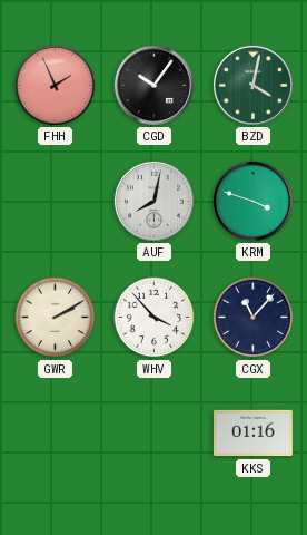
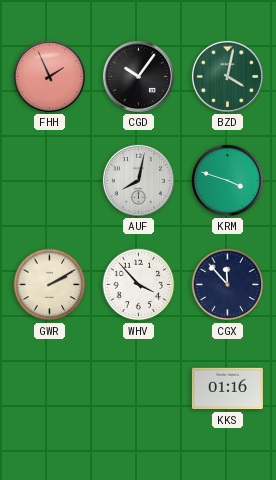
CGX: 11:07 -> 11:53 (228, 285)
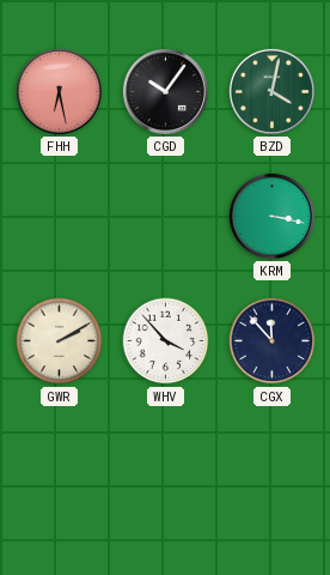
FHH: 1:56 -> 6:28 (59, 91)
AUF: 8:02 -> none (138, 180)
KRM: 3:48 -> 3:17 (271, 216)
KKS: 01:16 -> none (227, 389)
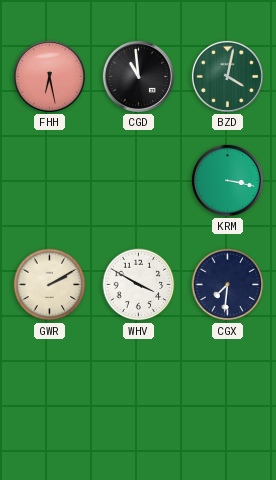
CGD: 10:06 -> 10:59 (138, 76)
WHV: 3:53 -> 3:50 (139, 285)
CGX: 11:53 -> 7:31 (228, 285)
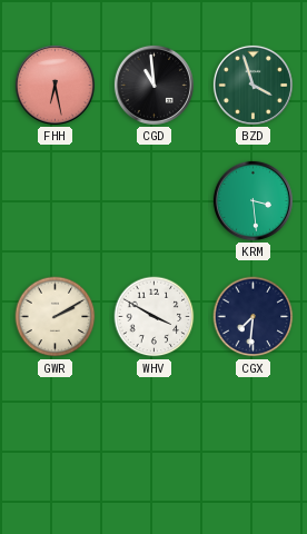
BZD: 4:02 -> 3:57 (252, 85)
KRM: 3:17 -> 3:29 (252, 200)
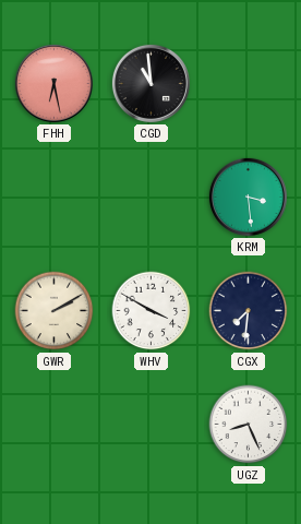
BZD: 3:57 -> none (252, 85)
UGZ: none -> 8:26 (249, 425)
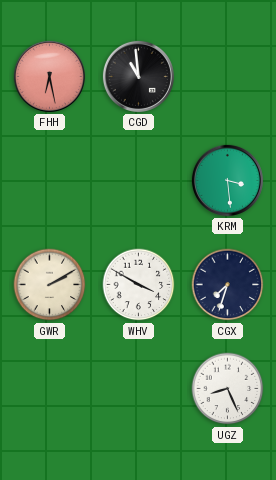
CGX: 7:31 -> 7:33 (228, 285)
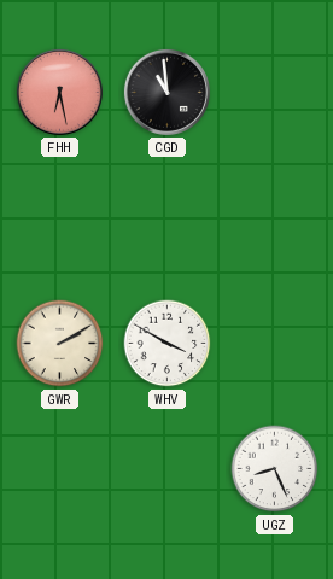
KRM: 3:29 -> none (227, 180)
CGX: 7:33 -> none (228, 285)
